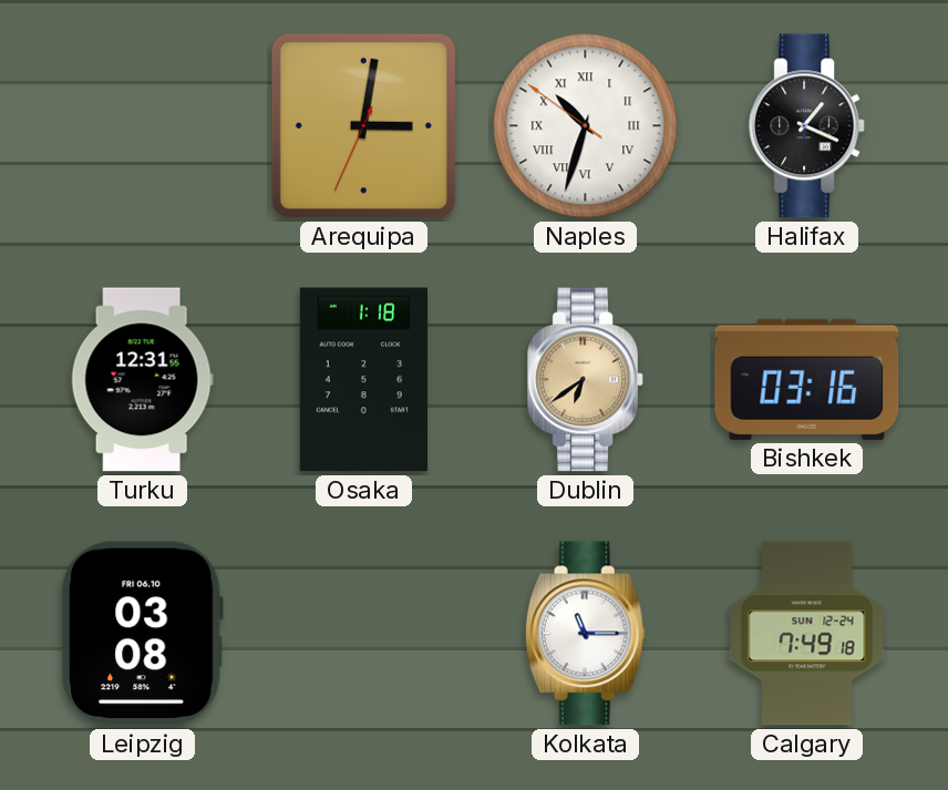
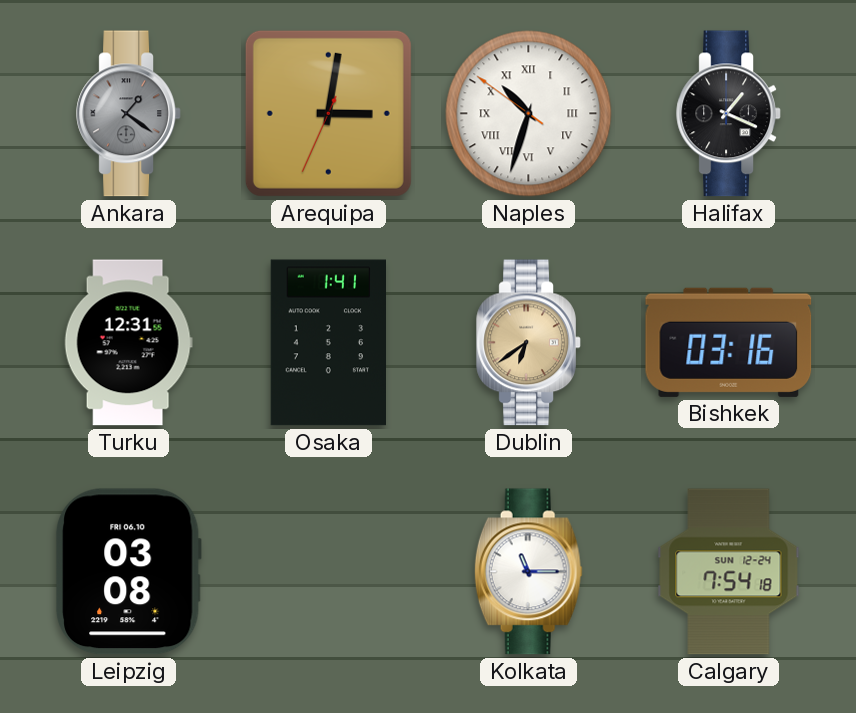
Ankara: none -> 1:21 (129, 114)
Osaka: 1:18 -> 1:41 (328, 343)
Calgary: 7:49 -> 7:54 (729, 572)
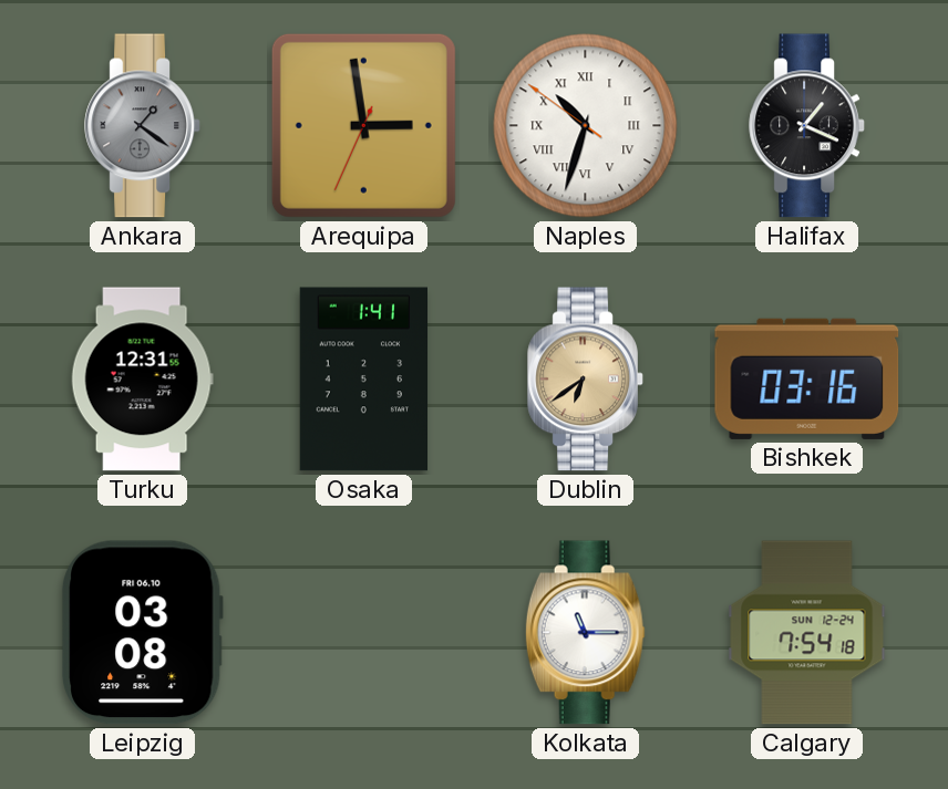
Arequipa: 3:01 -> 2:58 (363, 125)
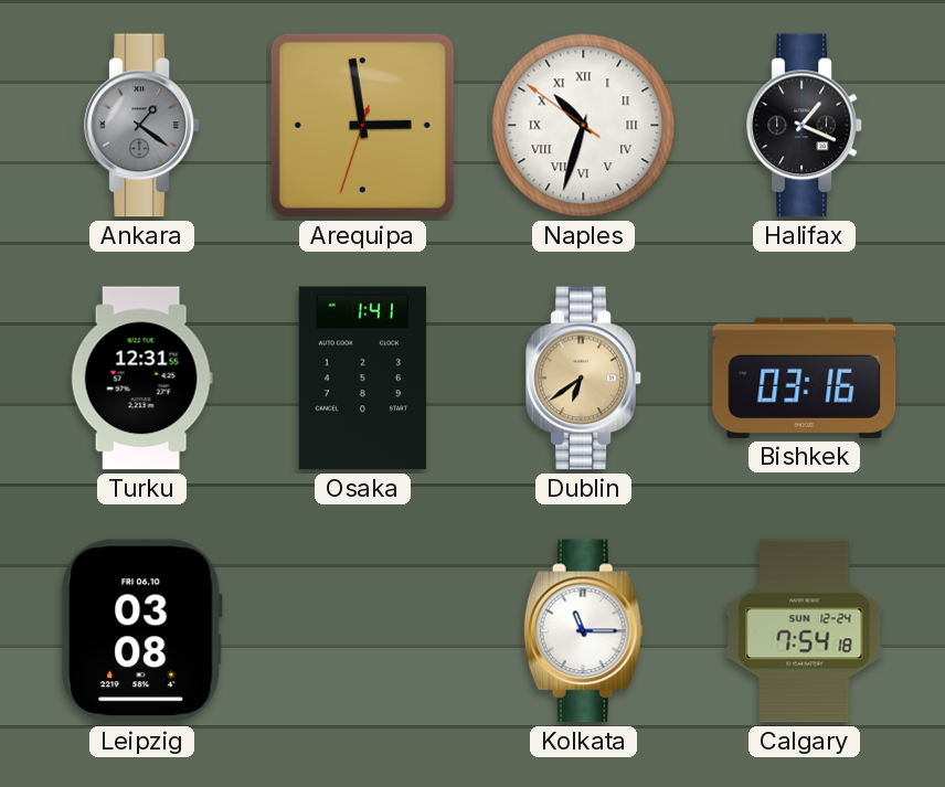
Arequipa: 2:58:34 -> 2:58:33 (362, 125)
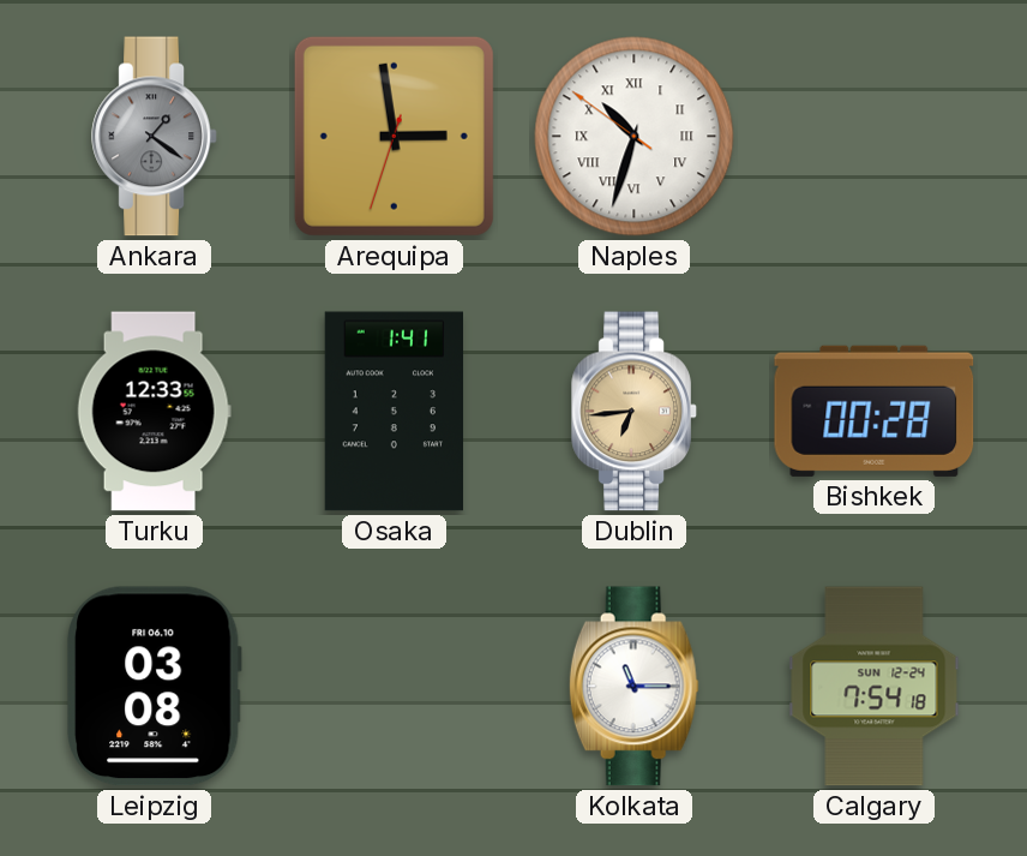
Halifax: 1:19 -> none (805, 126)
Turku: 12:31 -> 12:33 (154, 412)
Dublin: 6:39 -> 6:44 (635, 412)
Bishkek: 03:16 -> 00:28 (875, 411)
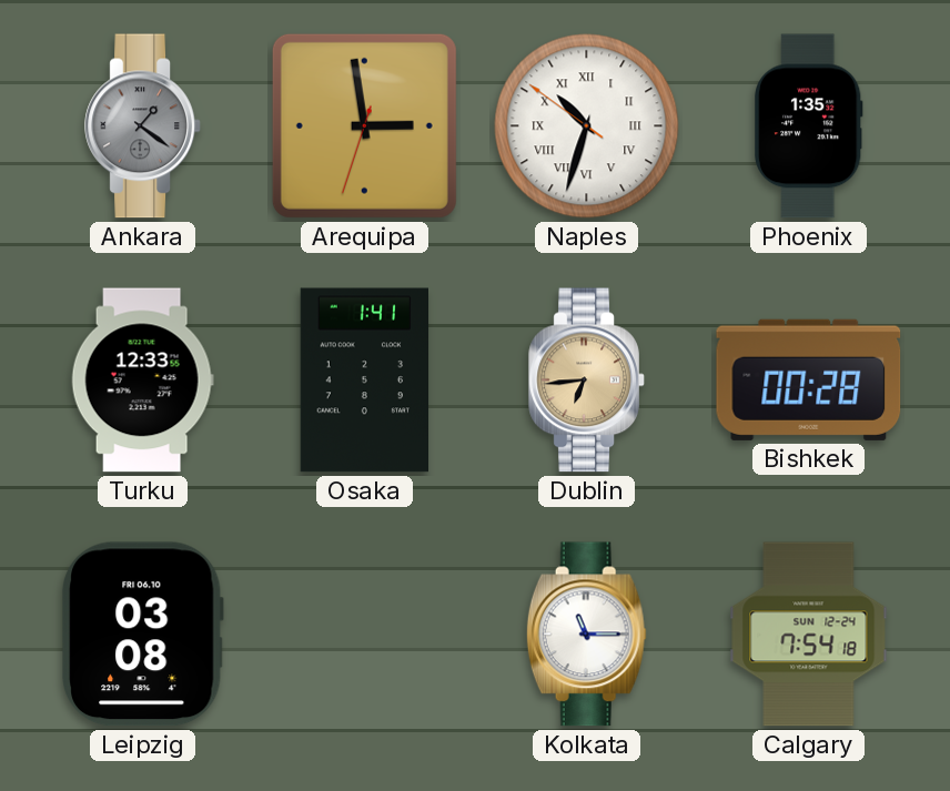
Phoenix: none -> 1:35 (809, 126)
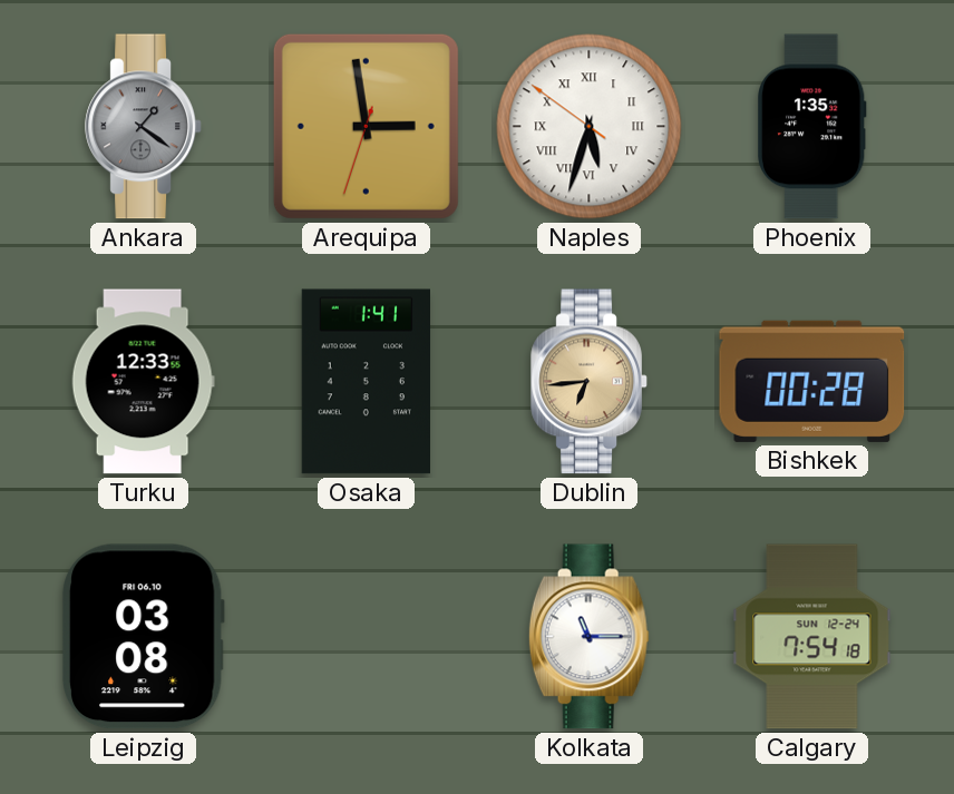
Naples: 10:32 -> 5:32 (590, 127)
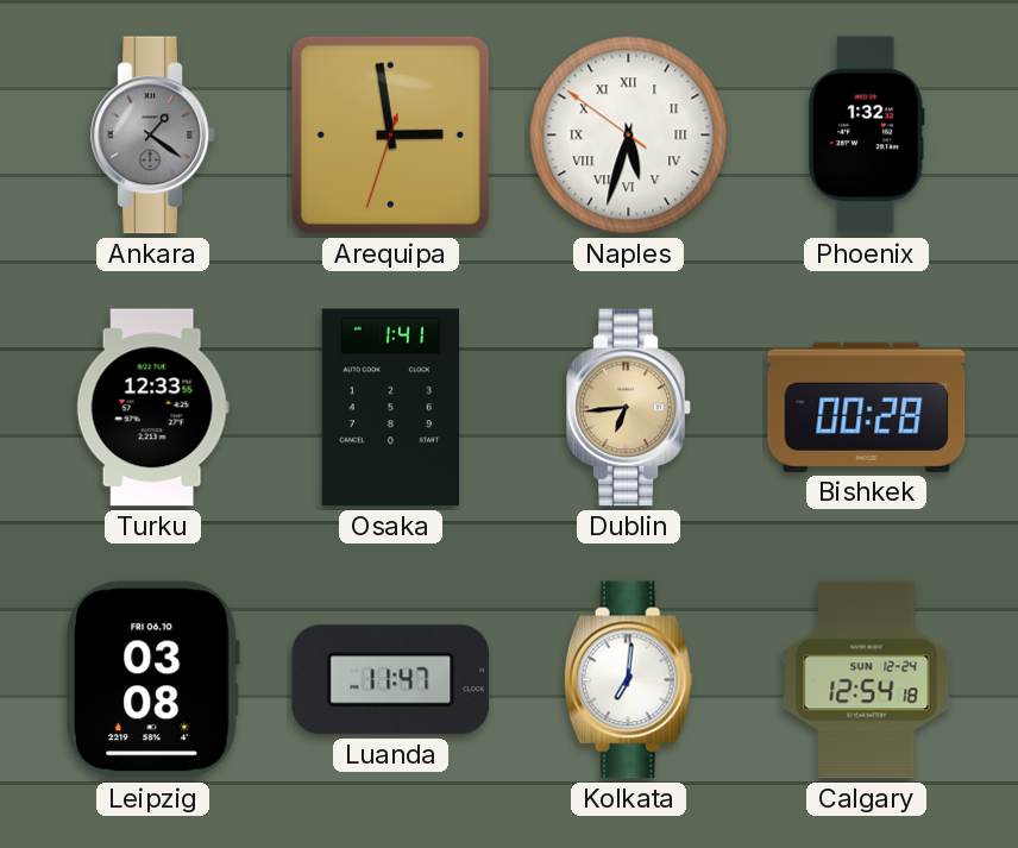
Phoenix: 1:35 -> 1:32 (867, 136)
Luanda: none -> 11:47 (391, 680)
Kolkata: 11:15 -> 7:01 (628, 680)
Calgary: 7:54 -> 12:54 (867, 680)
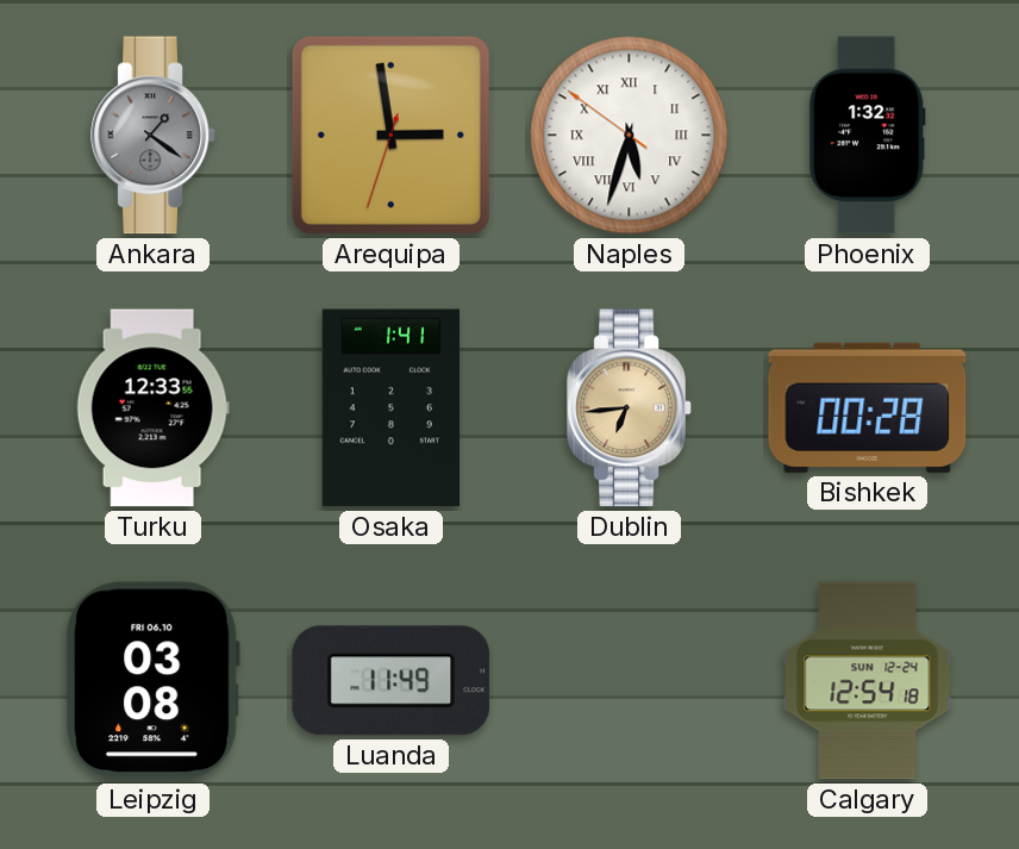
Luanda: 11:47 -> 11:49 (392, 681)
Kolkata: 7:01 -> none (628, 680)
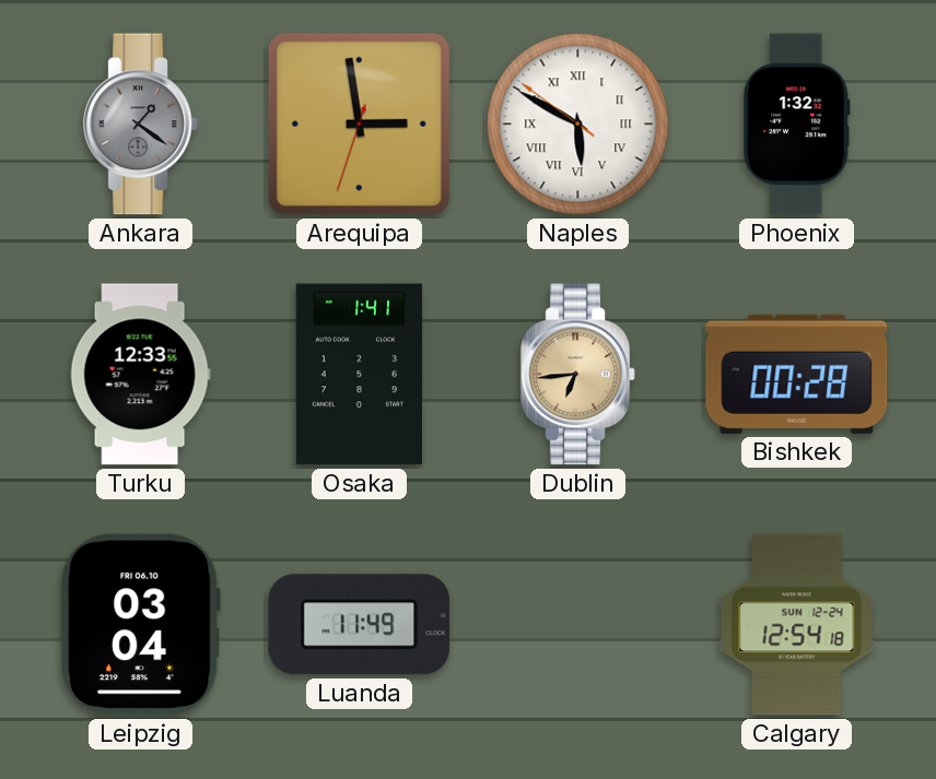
Naples: 5:32 -> 5:49 (578, 125)
Leipzig: 03:08 -> 03:04 (140, 625)
